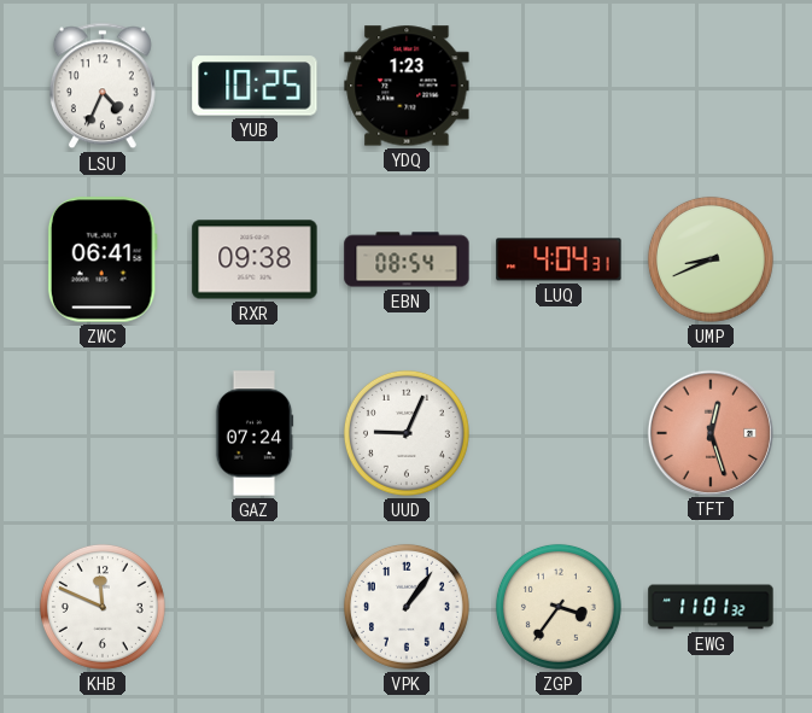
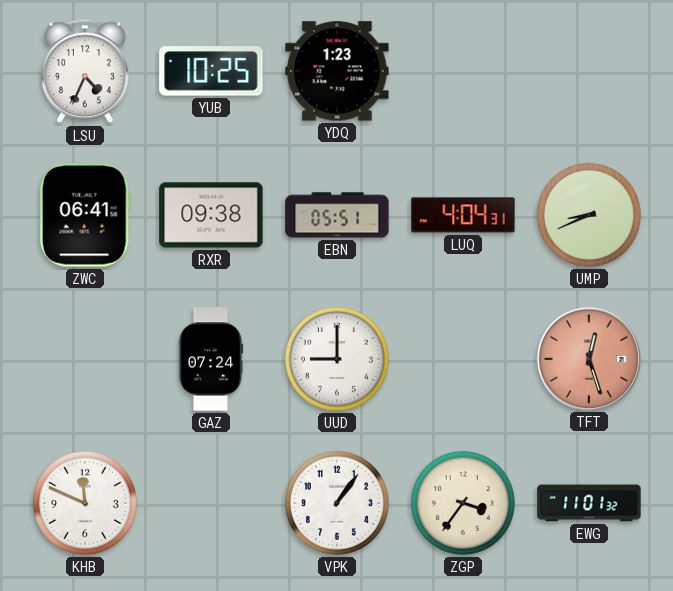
EBN: 08:54 -> 05:51 (337, 215)
UUD: 9:04 -> 9:00 (337, 359)
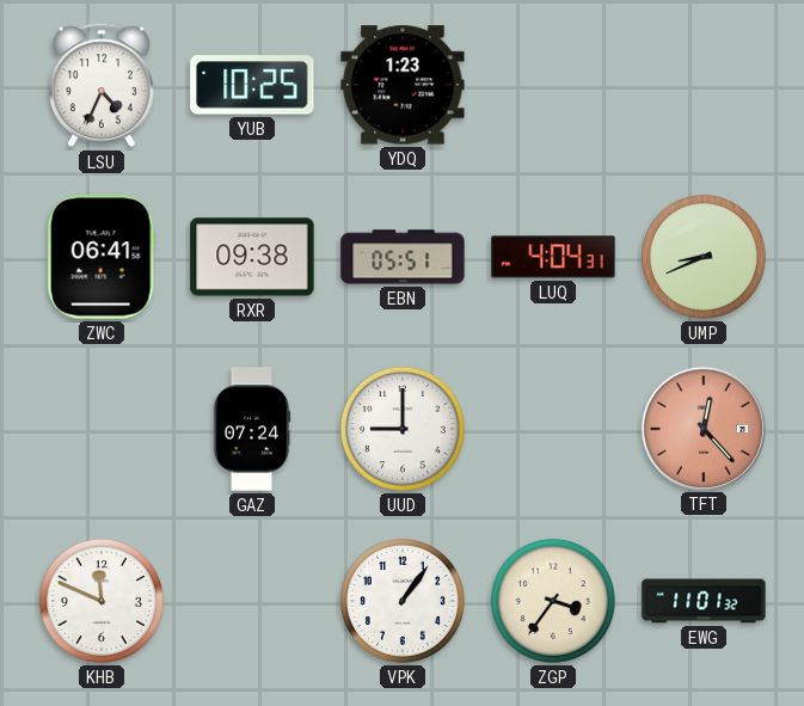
TFT: 12:27 -> 12:23 (702, 428)
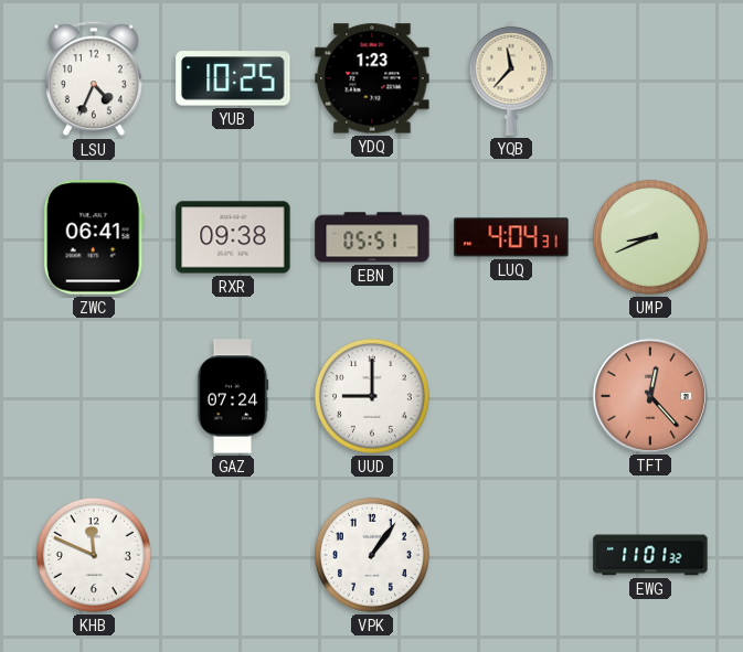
YQB: none -> 11:37 (511, 78)
ZGP: 3:36 -> none (553, 601)
